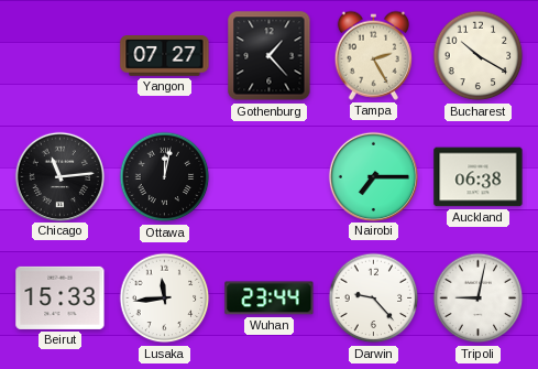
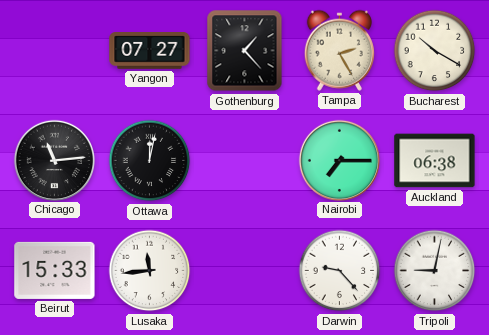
Wuhan: 23:44 -> none (270, 299)
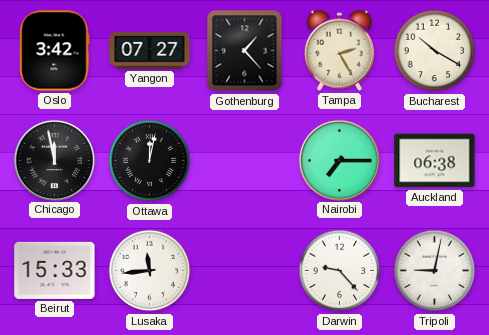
Oslo: none -> 3:42 (54, 51)
Chicago: 11:14 -> 11:58 (54, 160)
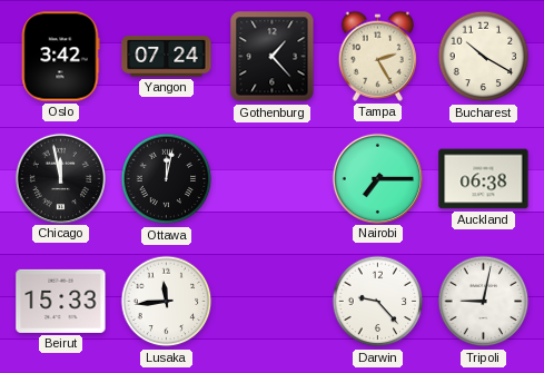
Yangon: 07:27 -> 07:24 (167, 57)
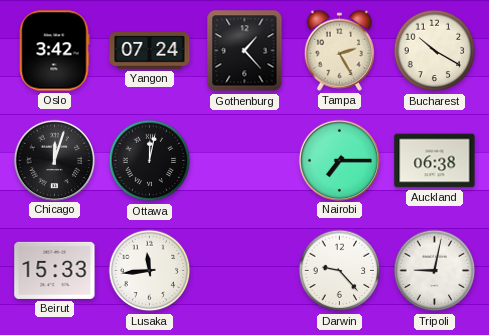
Chicago: 11:58 -> 12:03 (54, 160)
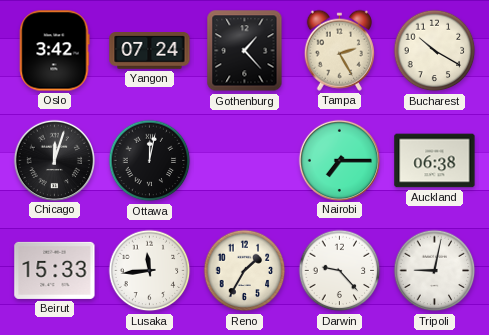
Reno: none -> 1:35 (245, 271)
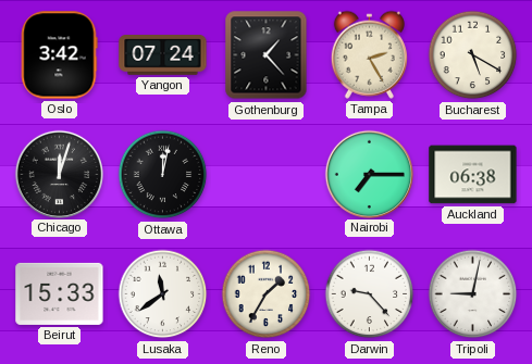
Bucharest: 10:20 -> 5:20 (473, 55)
Lusaka: 11:44 -> 11:39 (163, 294)
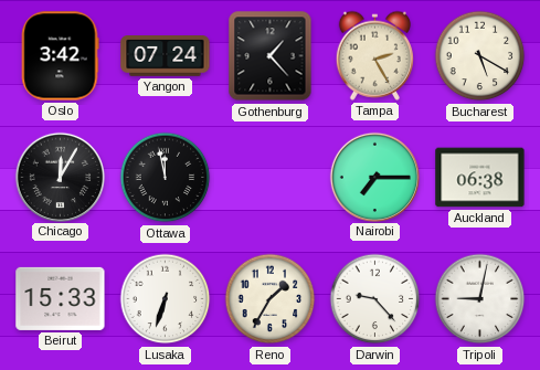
Chicago: 12:03 -> 12:05 (60, 177)
Ottawa: 12:02 -> 11:58 (166, 178)
Lusaka: 11:39 -> 6:33 (166, 299)
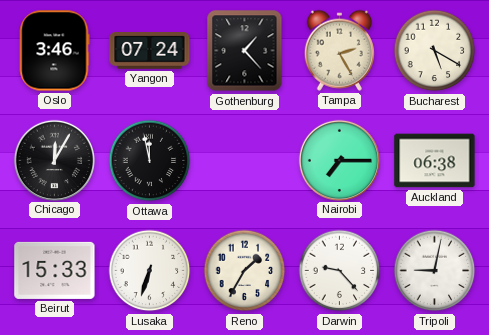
Oslo: 3:42 -> 3:46 (54, 51)
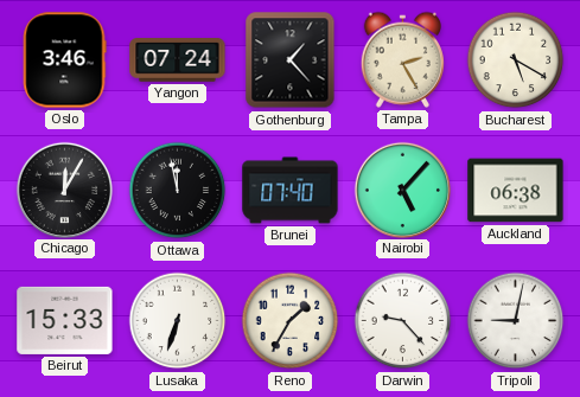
Brunei: none -> 07:40 (291, 191)
Nairobi: 7:15 -> 5:07 (402, 190)
